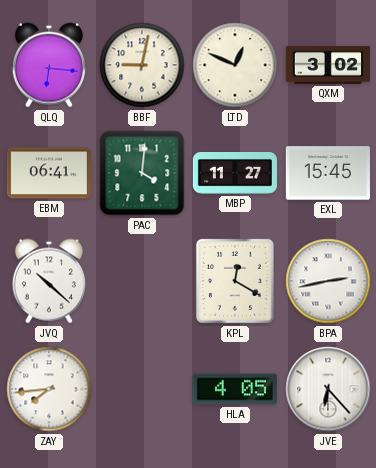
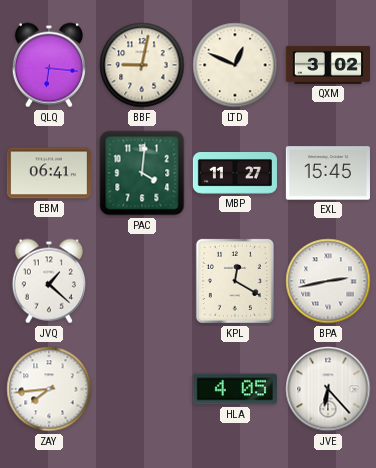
JVQ: 10:22 -> 1:22 (49, 281)
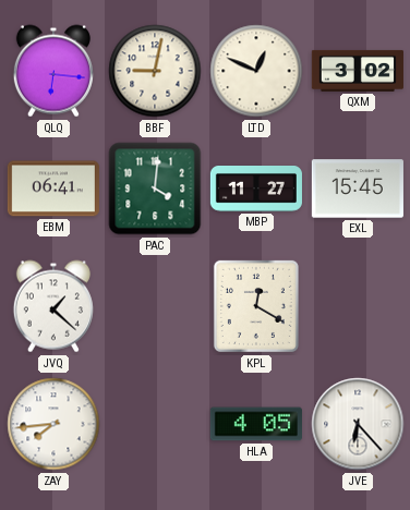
BPA: 2:43 -> none (328, 281)
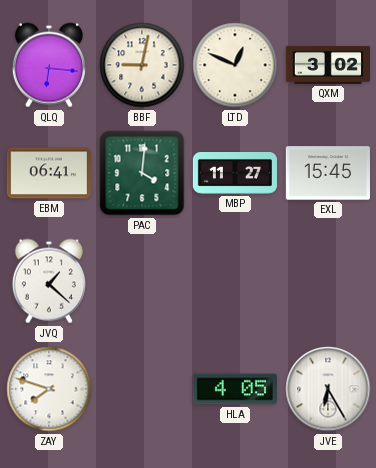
KPL: 12:20 -> none (256, 306)
ZAY: 7:44 -> 7:48 (49, 389)
JVE: 6:23 -> 6:25 (328, 389)
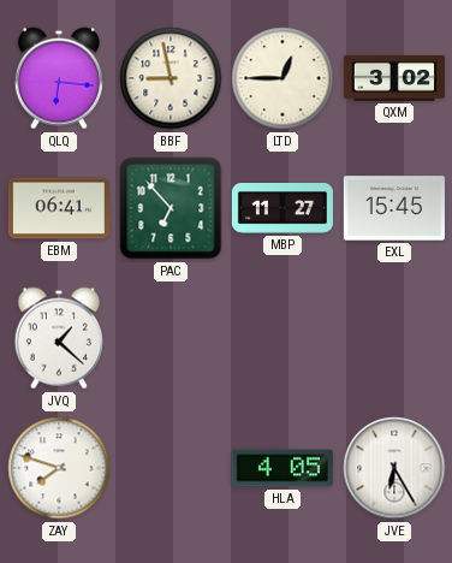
BBF: 9:02 -> 8:58 (171, 78)
LTD: 12:49 -> 12:45 (282, 78)
PAC: 4:01 -> 6:53 (171, 208)
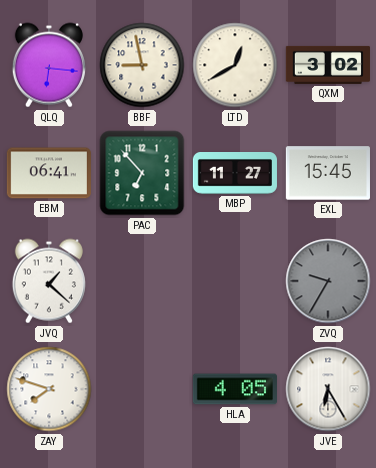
LTD: 12:45 -> 12:40 (235, 65)
ZVQ: none -> 9:35 (328, 281)
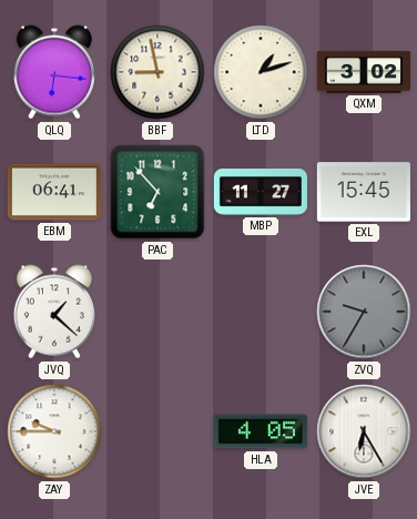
LTD: 12:40 -> 1:12 (261, 72)
ZAY: 7:48 -> 9:45 (54, 431)
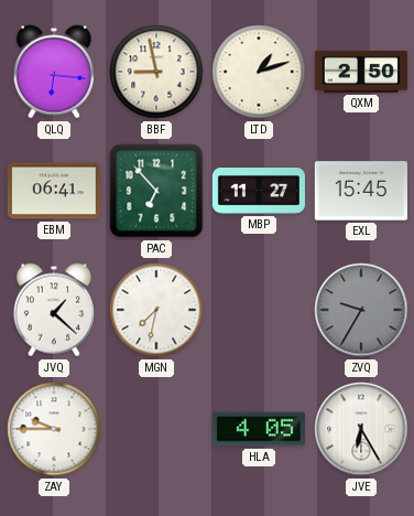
QXM: 3:02 -> 2:50 (361, 72)
MGN: none -> 7:32 (156, 310)
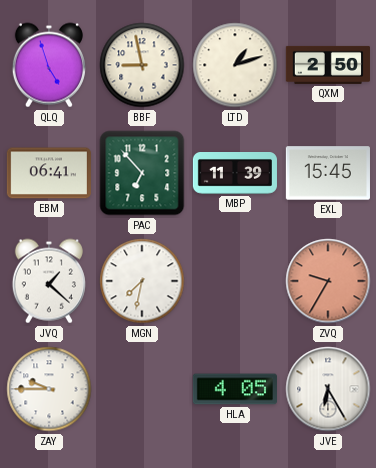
QLQ: 6:16 -> 4:57 (49, 65)
MBP: 11:27 -> 11:39 (235, 173)
ZVQ dial: grey -> salmon (328, 281)
